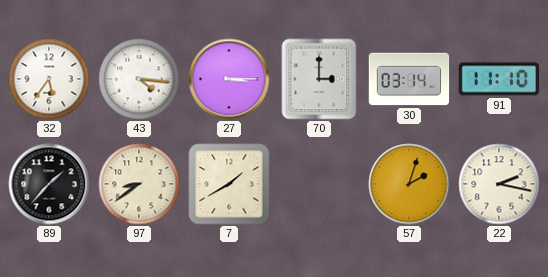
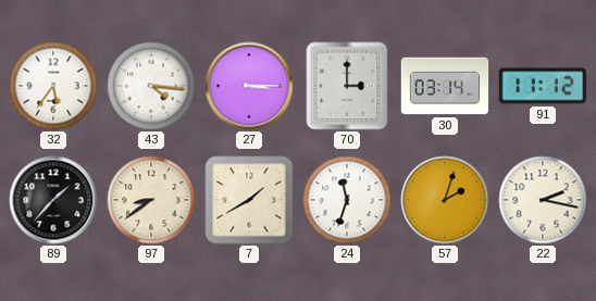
91: 11:10 -> 11:12 (543, 86)
24: none -> 11:33 (347, 200)
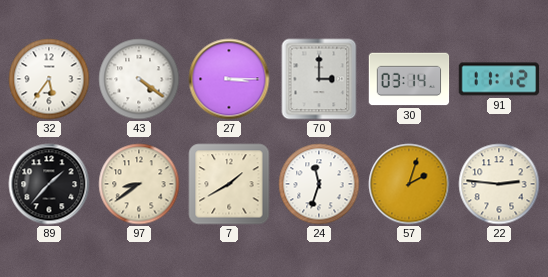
43: 4:16 -> 4:21 (139, 79)
22: 2:17 -> 2:46 (499, 184)
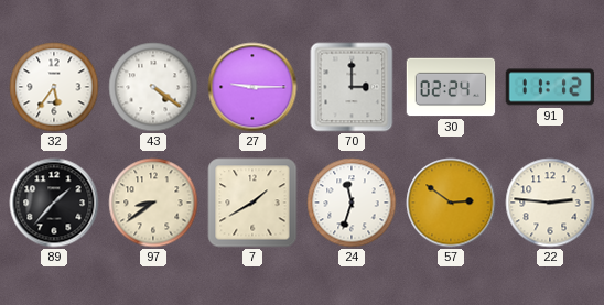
27: 3:15 -> 9:15 (252, 87)
30: 03:14 -> 02:24 (451, 87)
57: 2:03 -> 2:51 (451, 203)
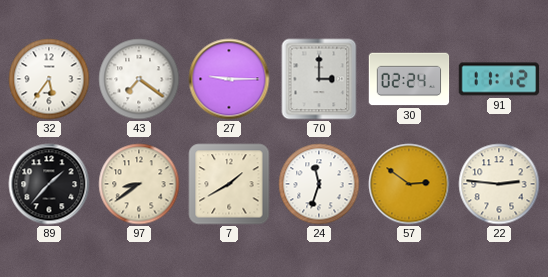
43: 4:21 -> 7:21 (139, 79)
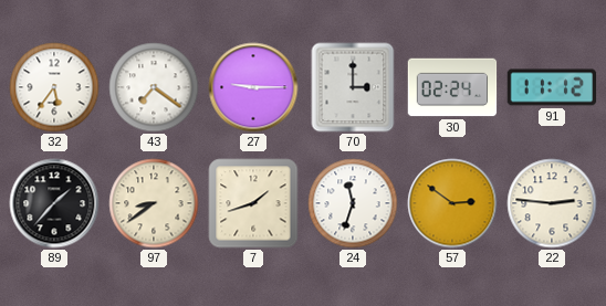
7: 1:40 -> 1:42 (253, 203)
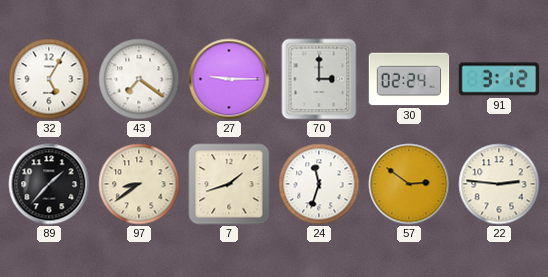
32: 5:36 -> 5:05 (49, 79)
91: 11:12 -> 3:12 (499, 79)
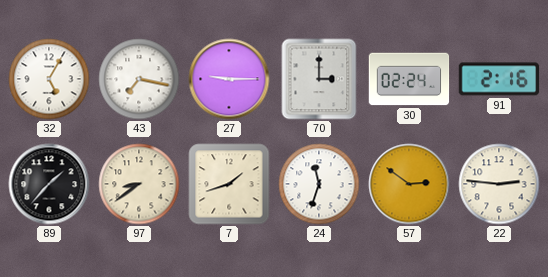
43: 7:21 -> 7:17 (139, 79)
91: 3:12 -> 2:16 (499, 79)
